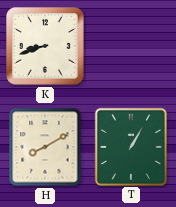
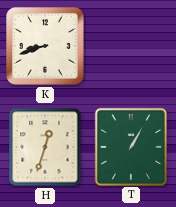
H: 8:10 -> 12:33 (45, 147)
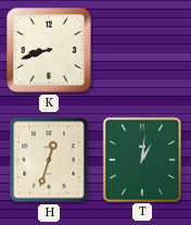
T: 1:05 -> 1:01 (142, 159)
